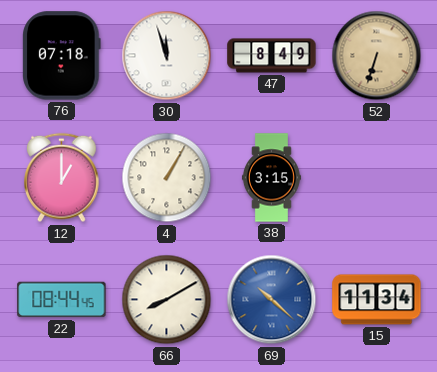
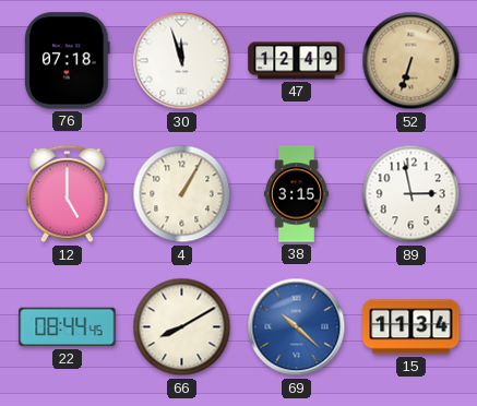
47: 8:49 -> 12:49 (297, 61)
12: 1:00 -> 5:00 (68, 194)
89: none -> 2:58 (412, 194)
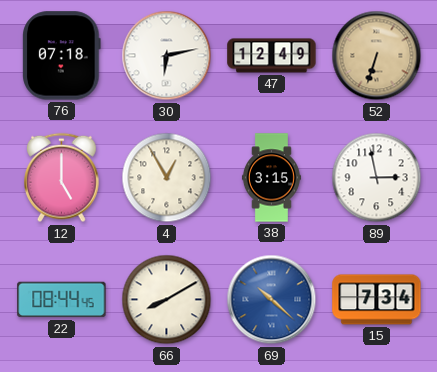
30: 11:57 -> 6:13 (167, 56)
4: 1:05 -> 12:55 (167, 178)
15: 11:34 -> 7:34 (377, 300)
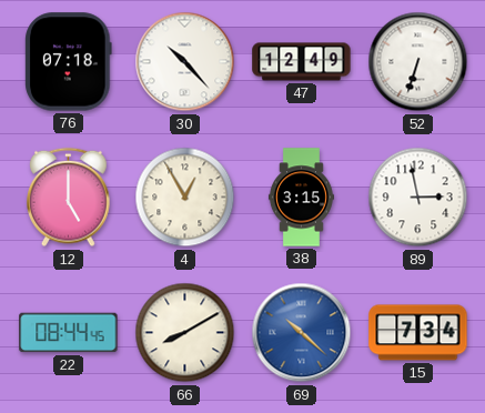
30: 6:13 -> 10:23 (185, 62)
52 dial: champagne -> white (418, 62)
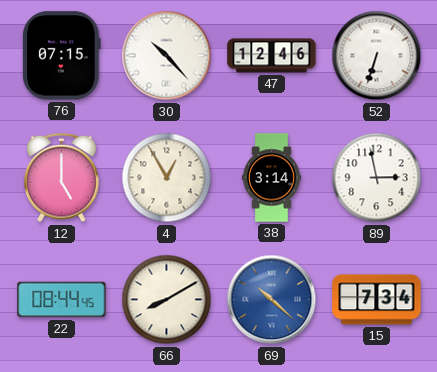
76: 07:18 -> 07:15 (62, 56)
47: 12:49 -> 12:46 (272, 56)
38: 3:15 -> 3:14 (271, 178)
